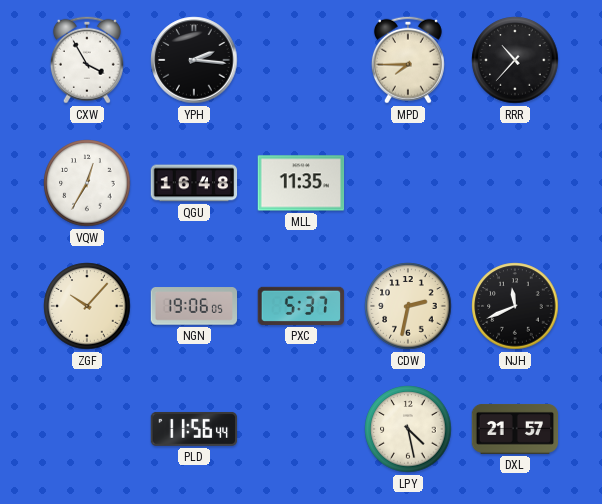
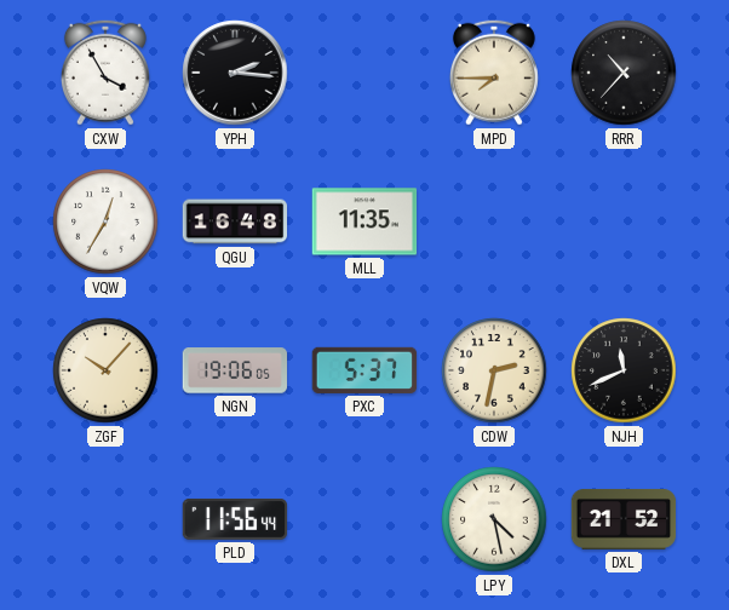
DXL: 21:57 -> 21:52 (624, 519)
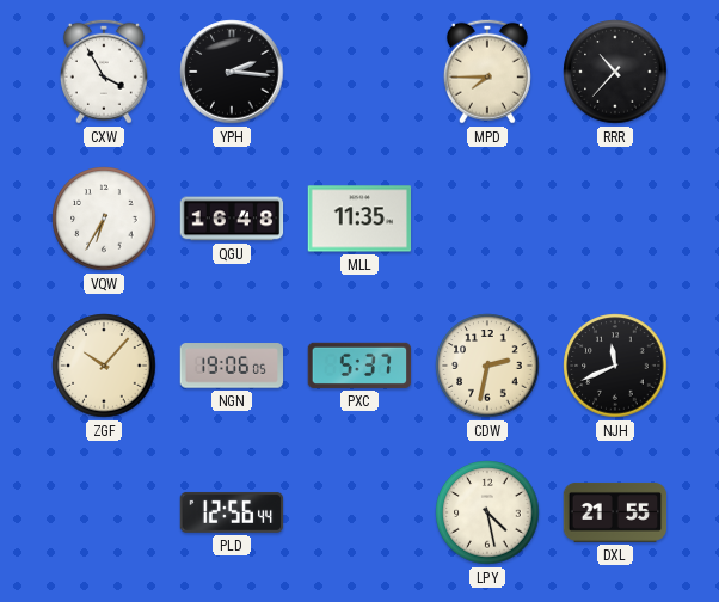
VQW: 12:35 -> 6:35 (104, 219)
PLD: 11:56 -> 12:56 (232, 512)
DXL: 21:52 -> 21:55 (615, 512)
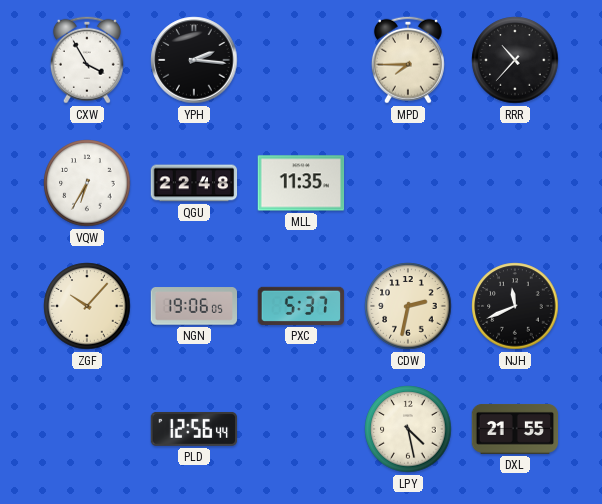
QGU: 16:48 -> 22:48 (194, 183)
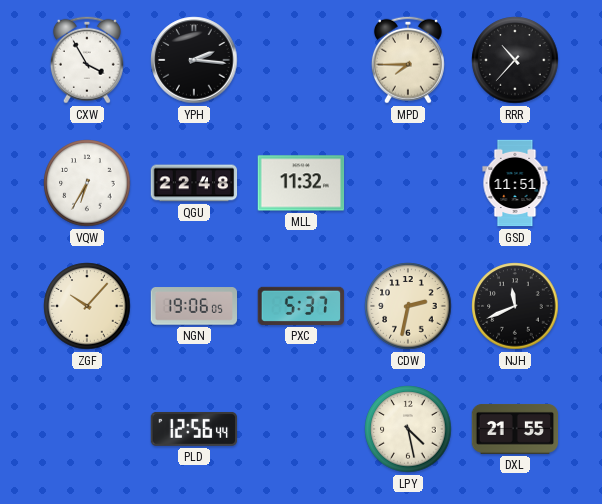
MLL: 11:35 -> 11:32 (301, 183)
GSD: none -> 11:51 (515, 183)
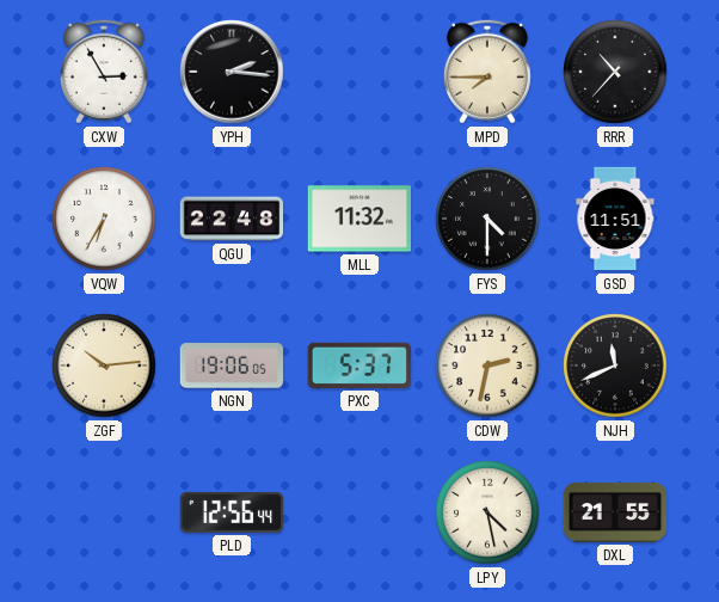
CXW: 3:55 -> 2:55 (104, 72)
FYS: none -> 4:30 (487, 219)
ZGF: 10:07 -> 10:14 (104, 365)
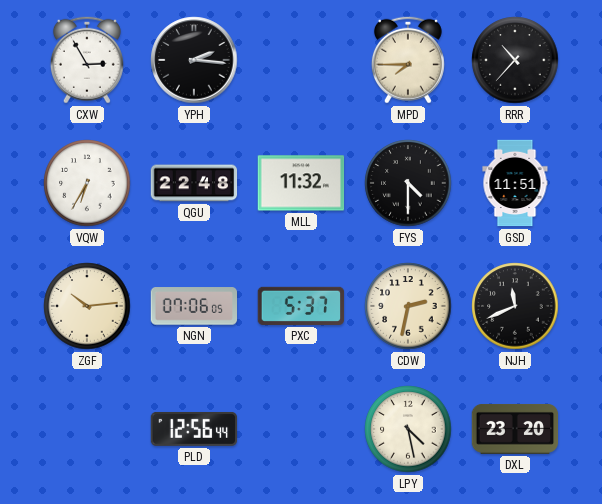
NGN: 19:06 -> 07:06 (194, 306)
DXL: 21:55 -> 23:20 (515, 429)
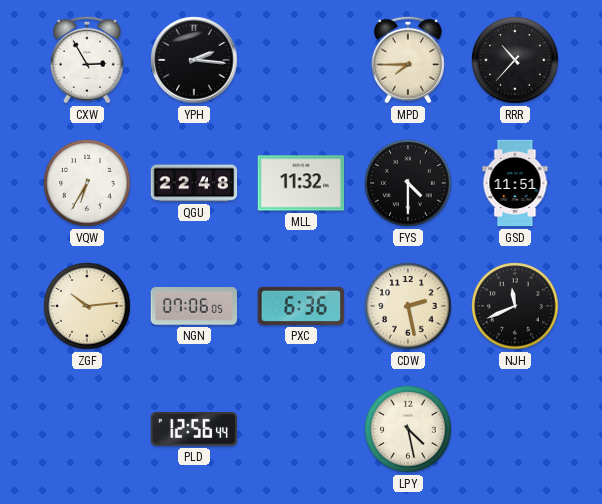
PXC: 5:37 -> 6:36 (301, 306)
CDW: 2:32 -> 2:28 (408, 306)
DXL: 23:20 -> none (515, 429)
